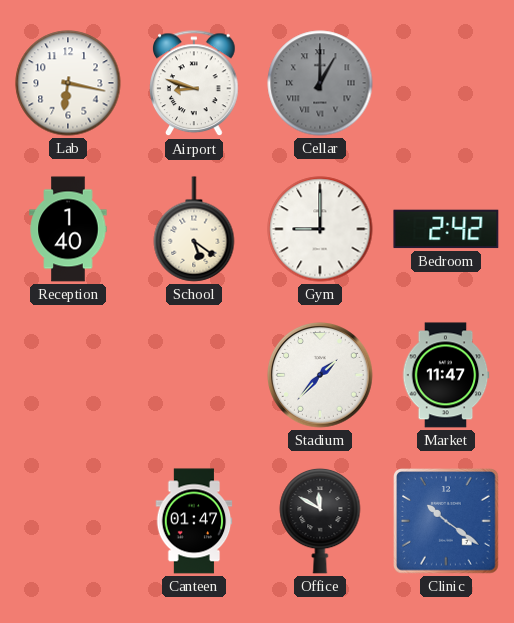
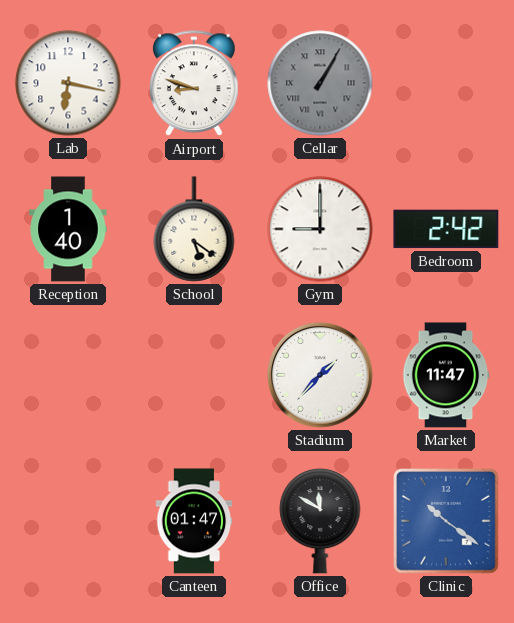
Cellar: 1:00 -> 1:05 (320, 83)
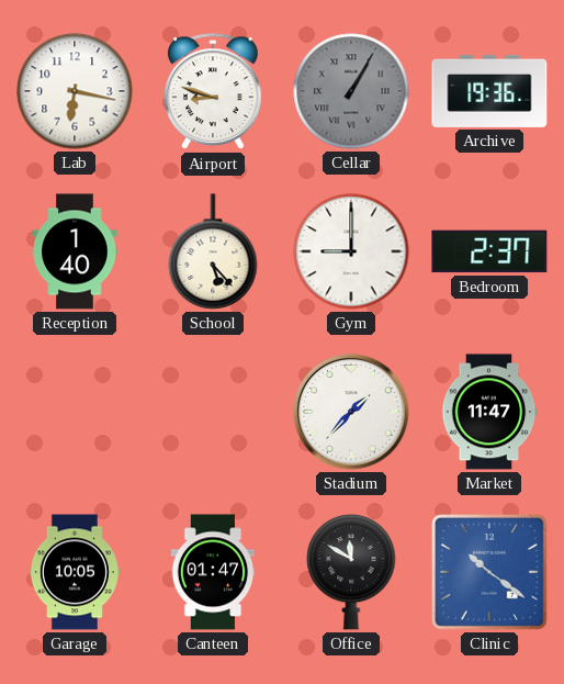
Archive: none -> 19:36 (489, 91)
School: 5:21 -> 5:23 (213, 251)
Bedroom: 2:42 -> 2:37 (489, 251)
Garage: none -> 10:05 (75, 572)
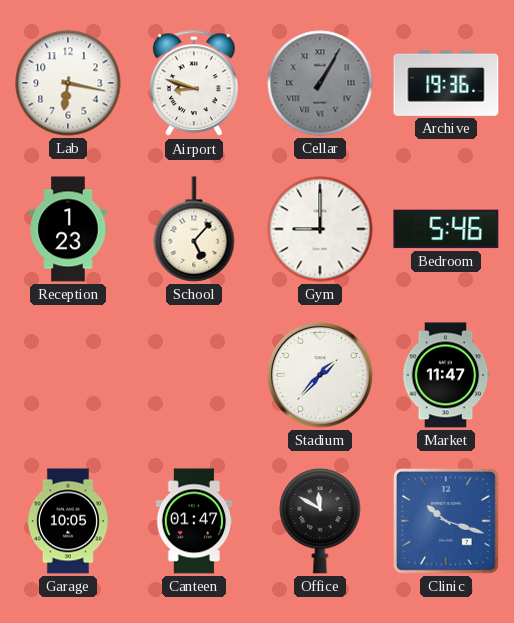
Reception: 1:40 -> 1:23 (68, 229)
School: 5:23 -> 5:07 (194, 229)
Bedroom: 2:37 -> 5:46 (446, 229)
Clinic: 10:21 -> 10:18 (446, 521)
